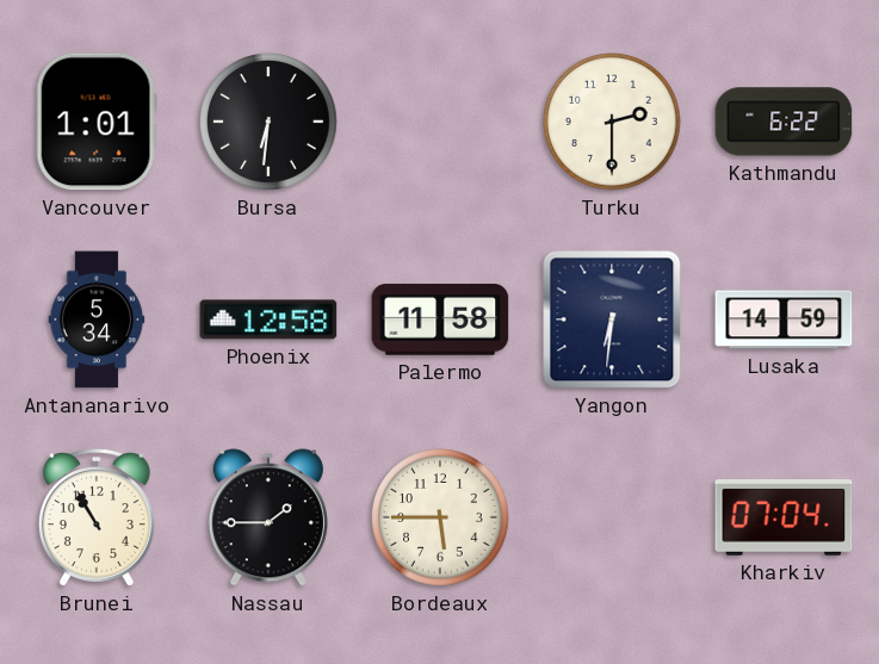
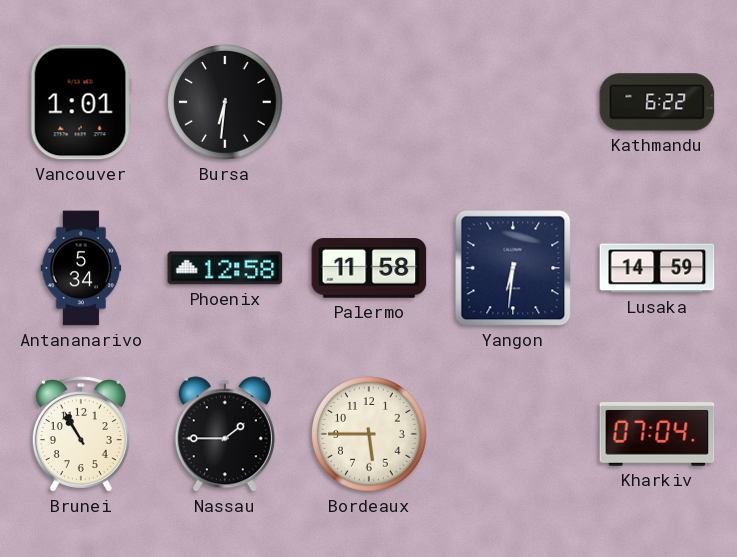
Turku: 2:30 -> none (612, 122)
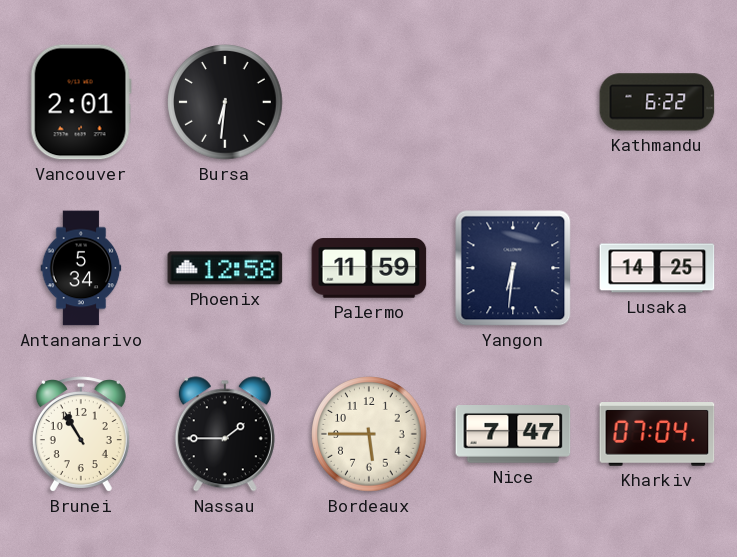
Vancouver: 1:01 -> 2:01 (81, 102)
Palermo: 11:58 -> 11:59 (369, 268)
Lusaka: 14:59 -> 14:25 (657, 268)
Nice: none -> 7:47 (513, 434)
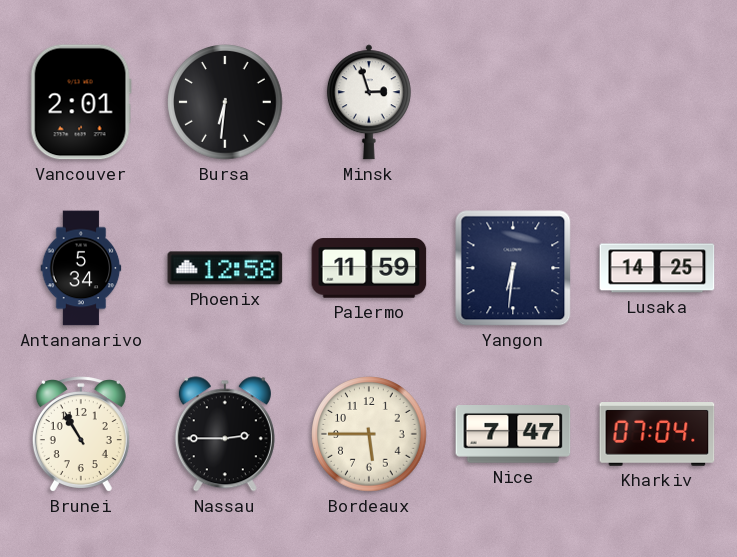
Minsk: none -> 2:57 (369, 102)
Kathmandu: 6:22 -> none (657, 102)
Nassau: 1:45 -> 2:45 (225, 434)
